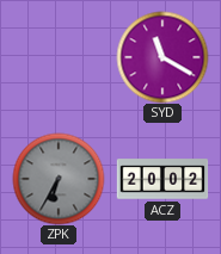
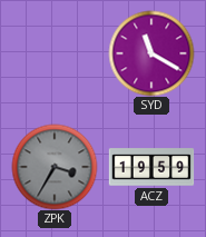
ZPK: 6:35 -> 3:35 (55, 167)
ACZ: 20:02 -> 19:59 (151, 167)
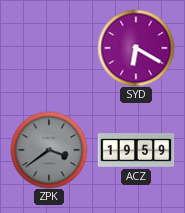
SYD: 11:20 -> 6:20 (136, 48)
ZPK: 3:35 -> 3:39 (49, 150)
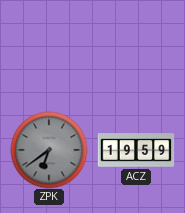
SYD: 6:20 -> none (136, 48)
ZPK: 3:39 -> 6:39 (49, 150)
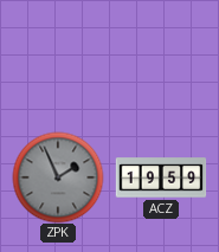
ZPK: 6:39 -> 1:56 (58, 177)
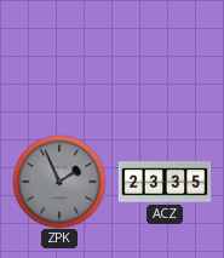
ACZ: 19:59 -> 23:35 (165, 182)
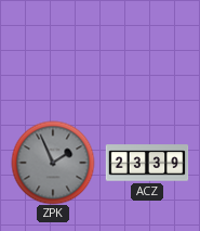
ACZ: 23:35 -> 23:39 (147, 163)
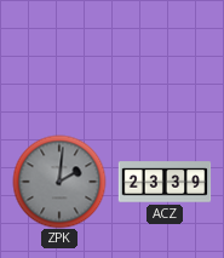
ZPK: 1:56 -> 2:01 (59, 182)
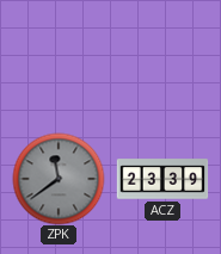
ZPK: 2:01 -> 11:39 (59, 179)
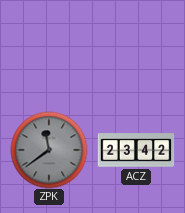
ACZ: 23:39 -> 23:42 (136, 150)
